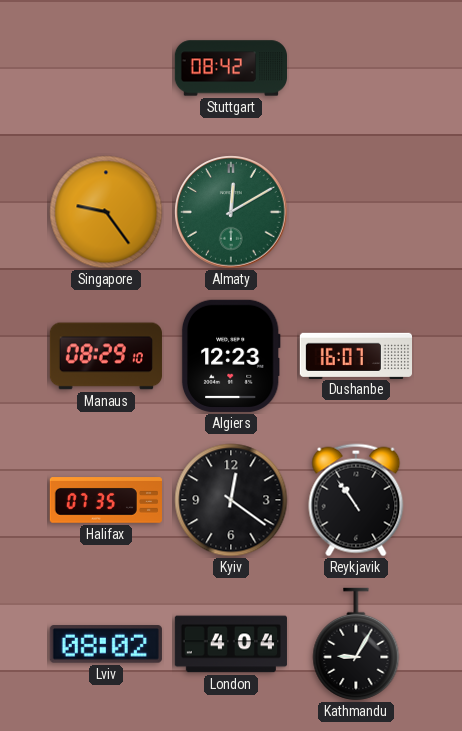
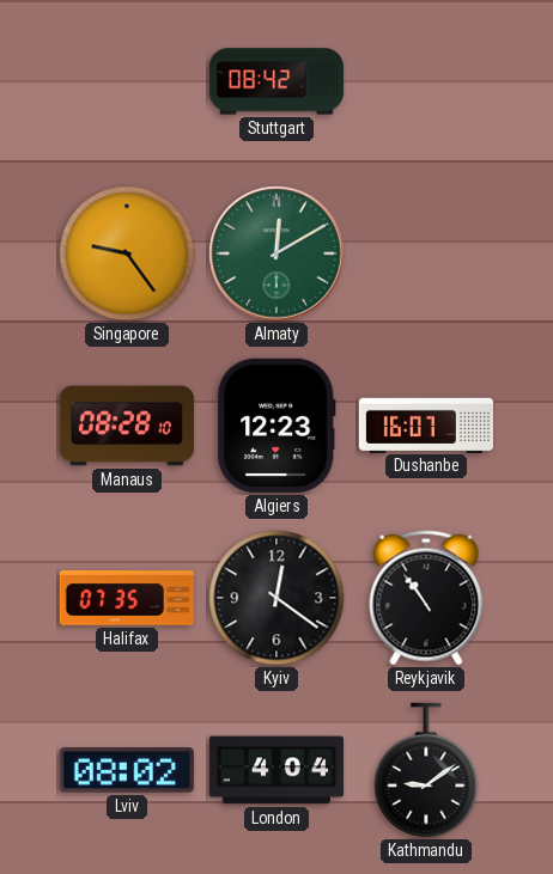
Manaus: 08:29 -> 08:28 (127, 426)
Kathmandu: 9:05 -> 9:09 (426, 770)
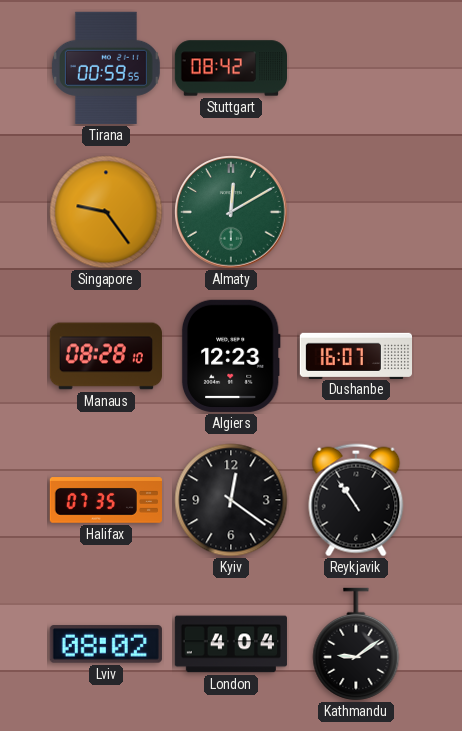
Tirana: none -> 00:59 (106, 68)
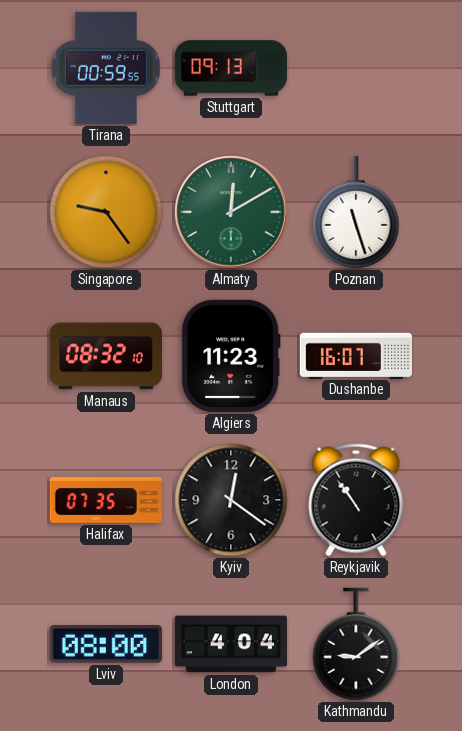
Stuttgart: 08:42 -> 09:13 (230, 68)
Poznan: none -> 11:27 (356, 212)
Manaus: 08:28 -> 08:32 (106, 356)
Algiers: 12:23 -> 11:23 (231, 356)
Lviv: 08:02 -> 08:00 (106, 644)
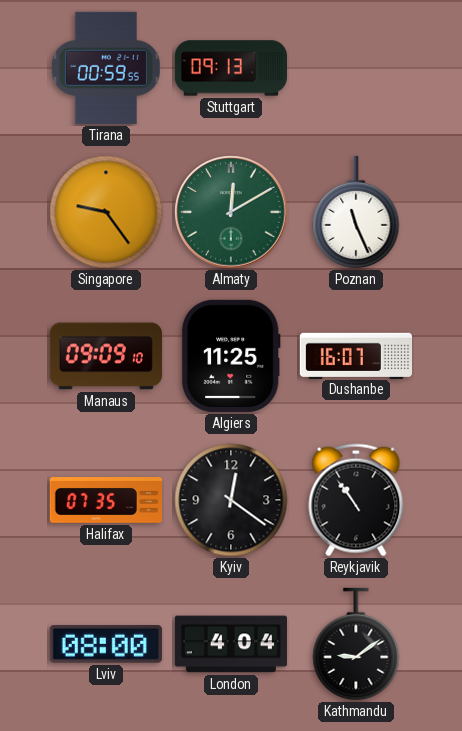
Poznan: 11:27 -> 11:26 (356, 212)
Manaus: 08:32 -> 09:09 (106, 356)
Algiers: 11:23 -> 11:25 (231, 356)
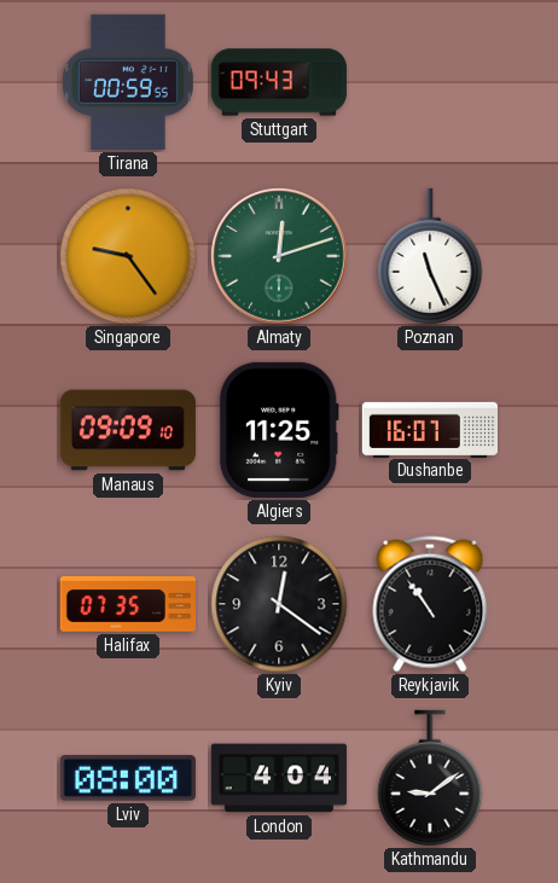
Stuttgart: 09:13 -> 09:43 (278, 82)
Almaty: 12:10 -> 12:12 (279, 256)
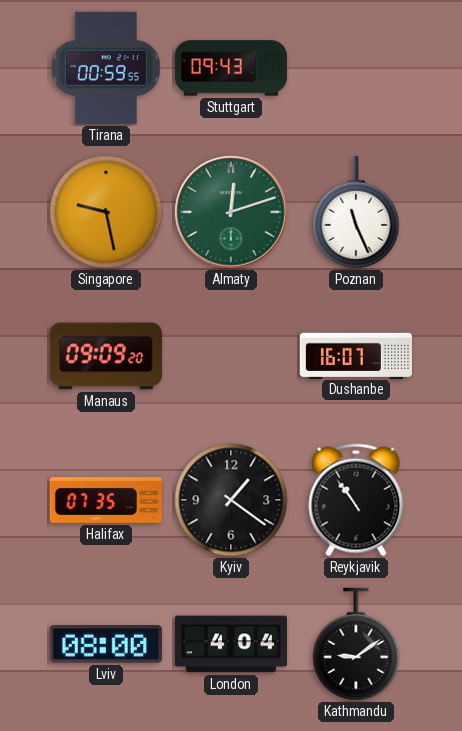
Singapore: 9:24 -> 9:28 (106, 212)
Manaus: 09:09:10 -> 09:09:20 (106, 356)
Algiers: 11:25 -> none (279, 430)
Kyiv: 12:21 -> 1:21 (231, 500)
